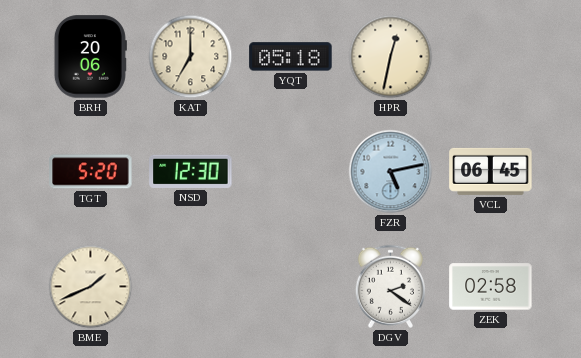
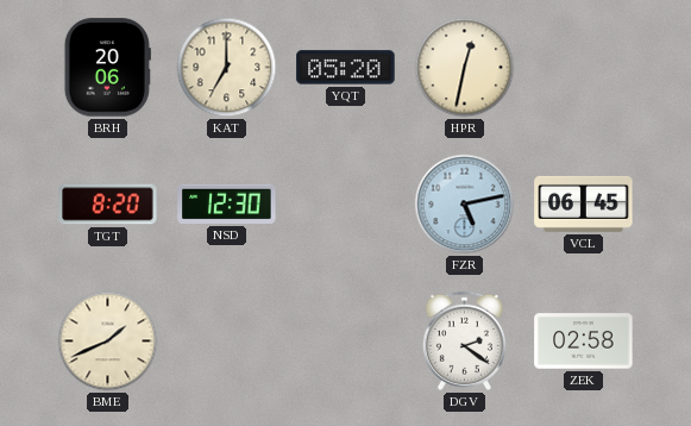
YQT: 05:18 -> 05:20 (346, 68)
TGT: 5:20 -> 8:20 (108, 205)
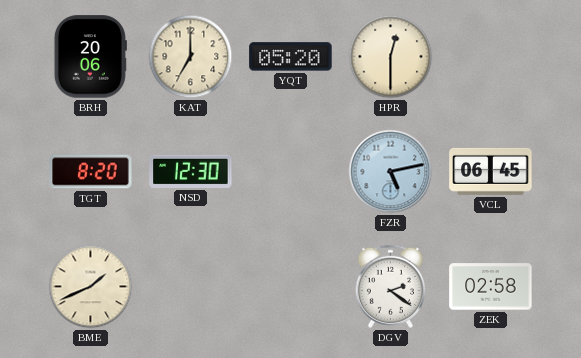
HPR: 12:32 -> 12:30 (391, 57)
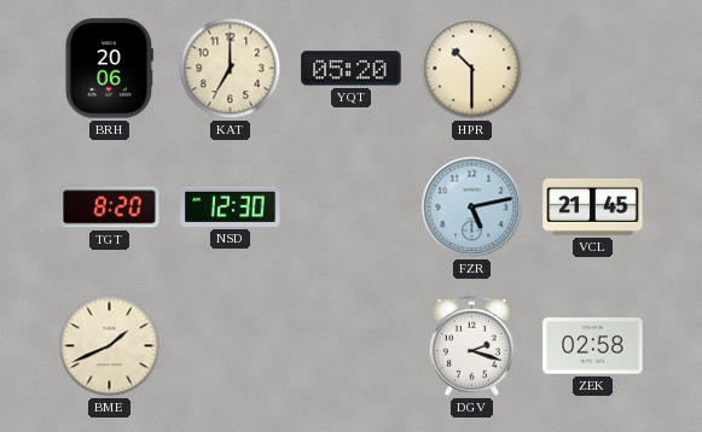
HPR: 12:30 -> 10:30 (472, 69)
VCL: 06:45 -> 21:45 (593, 206)
DGV: 2:21 -> 2:18 (471, 345)
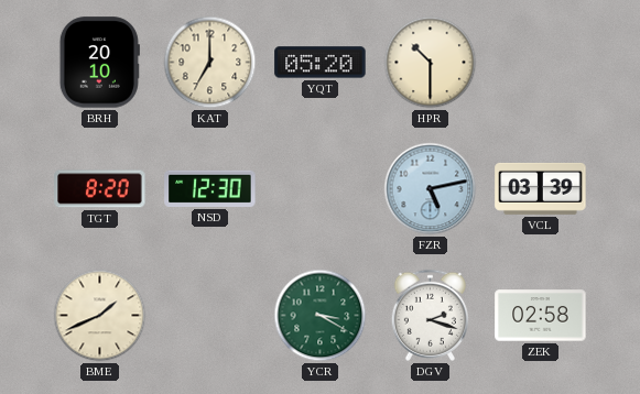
BRH: 20:06 -> 20:10 (99, 63)
VCL: 21:45 -> 03:39 (541, 188)
YCR: none -> 3:20 (321, 316)
